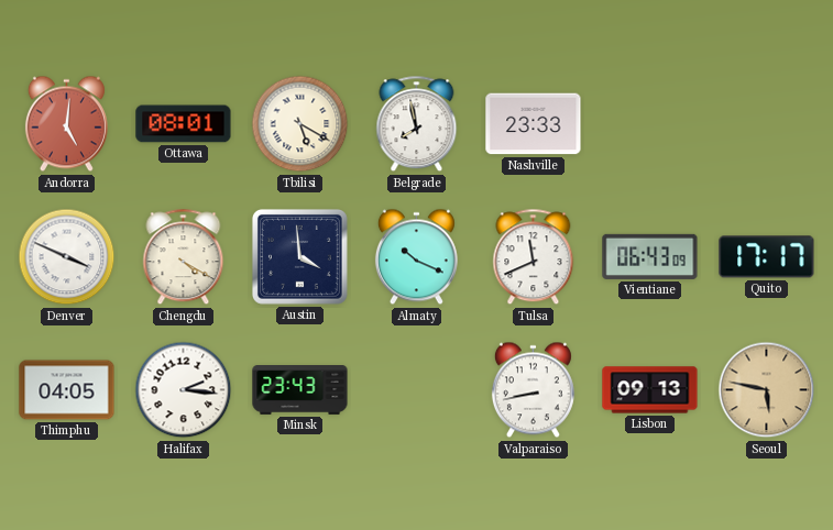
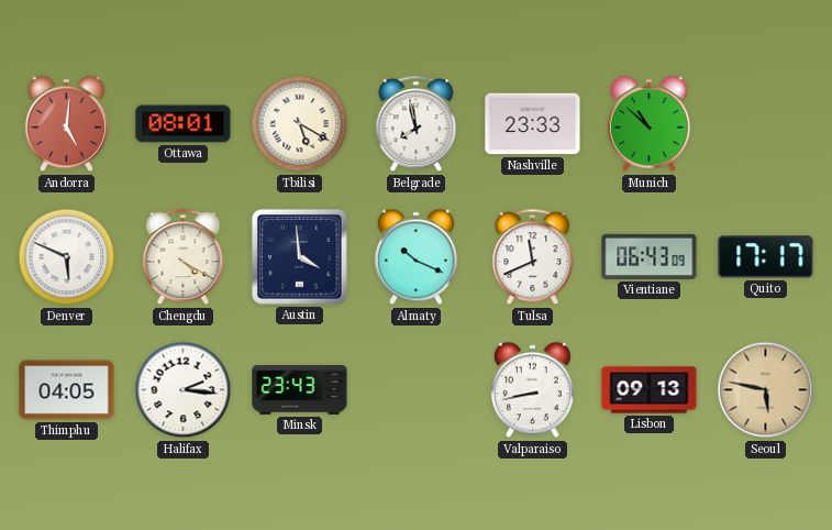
Munich: none -> 10:52 (648, 124)
Denver: 3:49 -> 5:49 (67, 257)
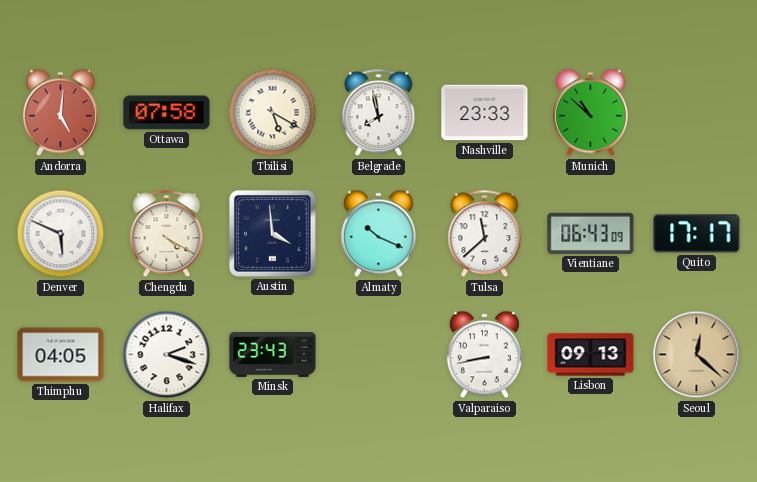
Ottawa: 08:01 -> 07:58 (167, 113)
Tulsa: 11:41 -> 11:38 (485, 234)
Halifax: 2:16 -> 2:18 (167, 355)
Seoul: 5:47 -> 12:22 (697, 355)
